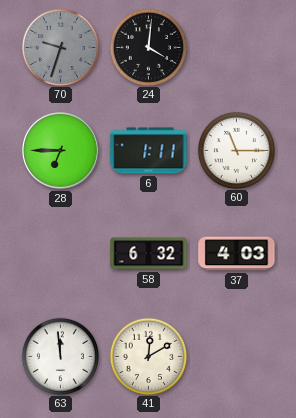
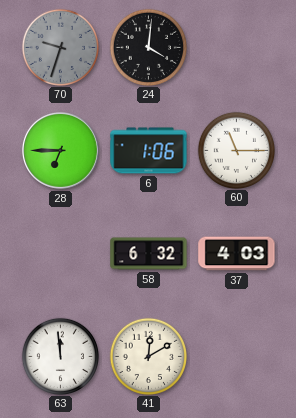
6: 1:11 -> 1:06 (149, 151)
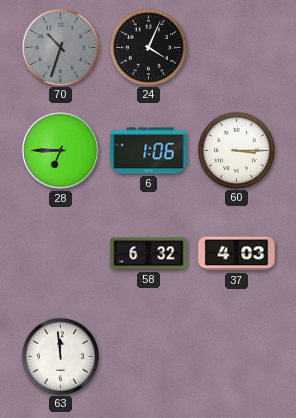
70: 9:33 -> 10:33 (60, 47)
24: 4:01 -> 4:04 (148, 47)
60: 11:15 -> 3:15 (236, 150)
41: 12:10 -> none (148, 356)
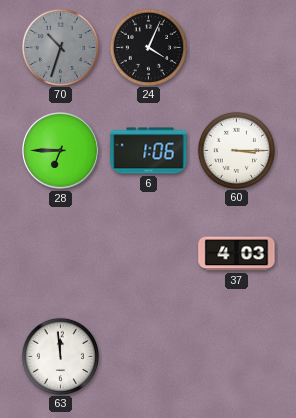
58: 6:32 -> none (149, 254)
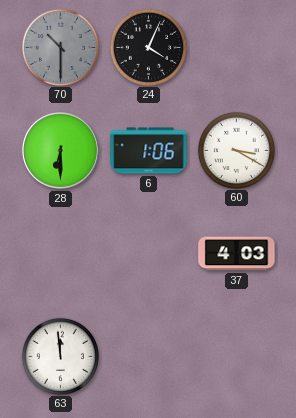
70: 10:33 -> 10:30 (60, 47)
28: 6:45 -> 6:30 (60, 150)
60: 3:15 -> 3:20 (236, 150)
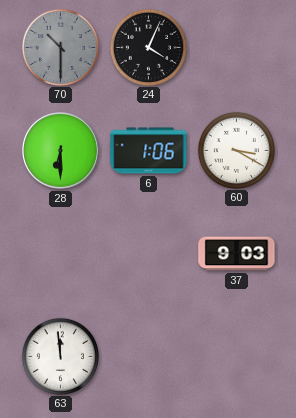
37: 4:03 -> 9:03 (237, 254)
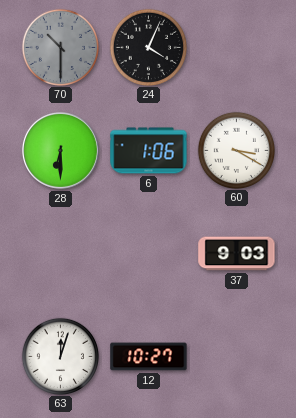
63: 11:59 -> 12:03 (60, 356)
12: none -> 10:27 (149, 357)
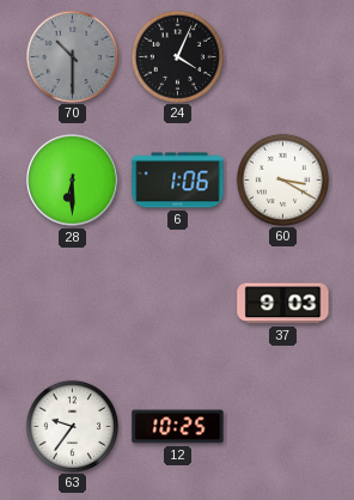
63: 12:03 -> 9:36 (72, 426)
12: 10:27 -> 10:25 (178, 427)
